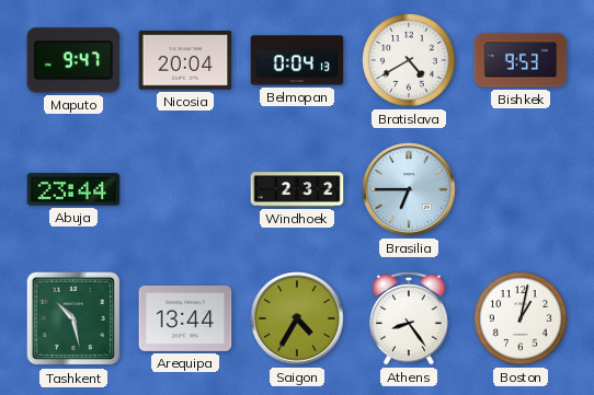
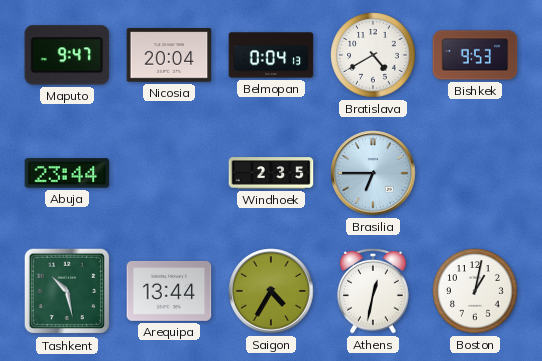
Windhoek: 2:32 -> 2:35 (271, 173)
Athens: 8:24 -> 12:32 (373, 291)
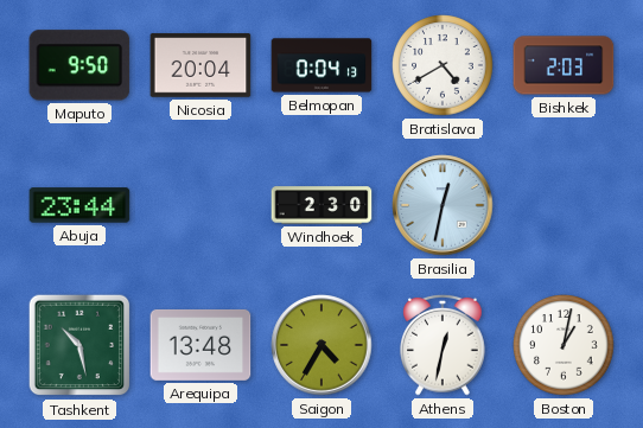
Maputo: 9:47 -> 9:50 (79, 65)
Bishkek: 9:53 -> 2:03 (564, 65)
Windhoek: 2:35 -> 2:30 (321, 205)
Brasilia: 6:45 -> 12:32 (443, 205)
Arequipa: 13:44 -> 13:48 (200, 345)
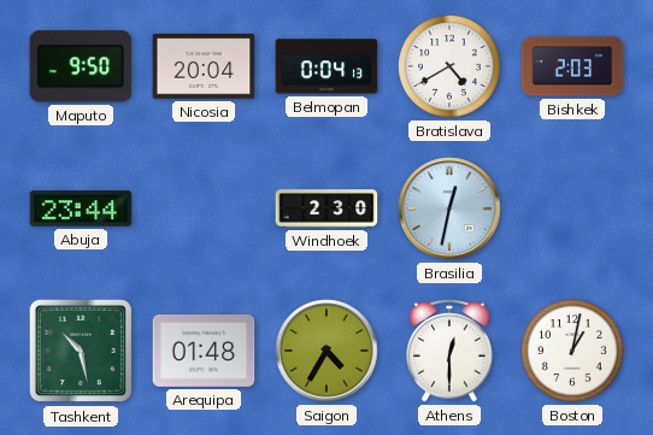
Arequipa: 13:48 -> 01:48 (204, 351)
Athens: 12:32 -> 12:30 (449, 351)
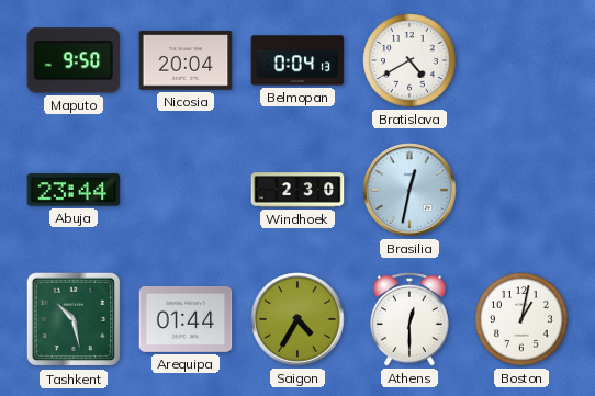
Bishkek: 2:03 -> none (572, 66)
Arequipa: 01:48 -> 01:44 (186, 319)
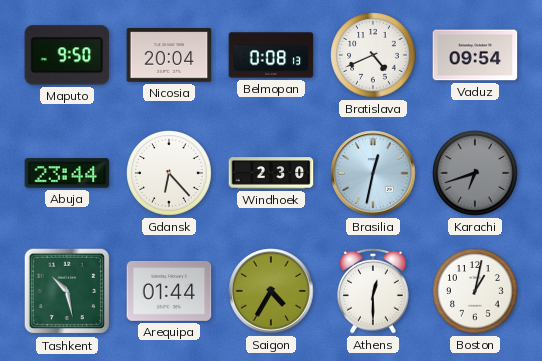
Belmopan: 0:04 -> 0:08 (271, 55)
Bratislava: 4:40 -> 4:41 (373, 55)
Vaduz: none -> 09:54 (475, 55)
Gdansk: none -> 6:23 (169, 173)
Karachi: none -> 6:42 (475, 173)
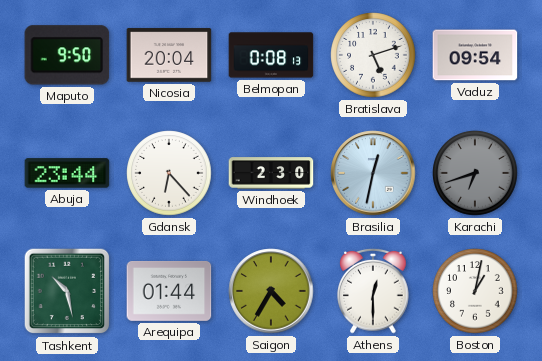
Bratislava: 4:41 -> 5:12 (373, 55)
